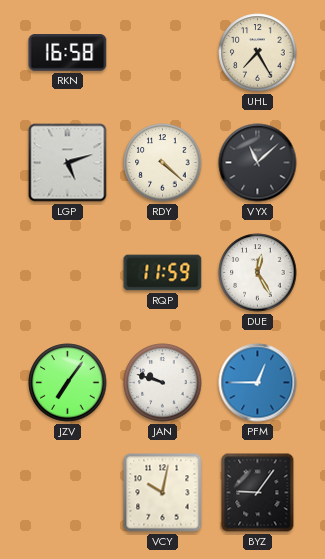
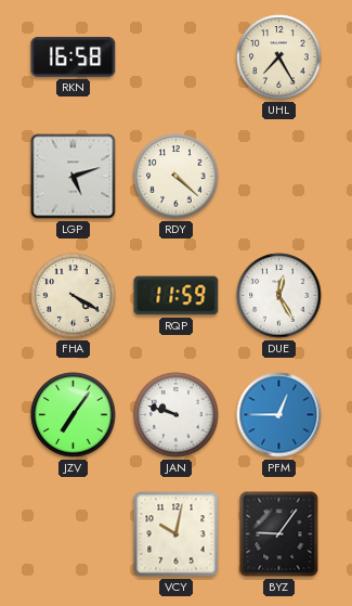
VYX: 11:08 -> none (258, 163)
FHA: none -> 4:20 (74, 296)
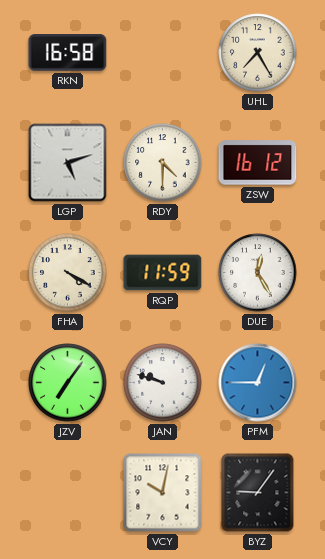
RDY: 4:22 -> 4:30 (163, 163)
ZSW: none -> 16:12 (258, 163)
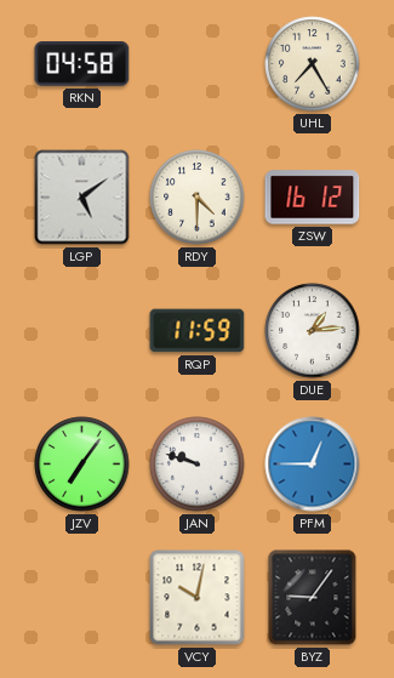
RKN: 16:58 -> 04:58 (82, 64)
LGP: 5:12 -> 5:09 (82, 198)
FHA: 4:20 -> none (68, 273)
DUE: 12:25 -> 1:14 (313, 331)
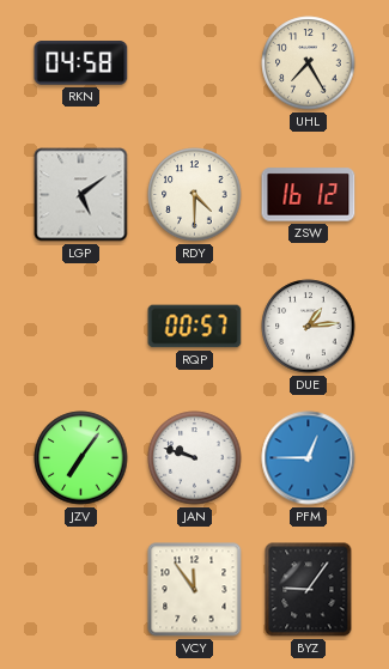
RQP: 11:59 -> 00:57 (195, 327)
VCY: 10:02 -> 11:54 (195, 590)
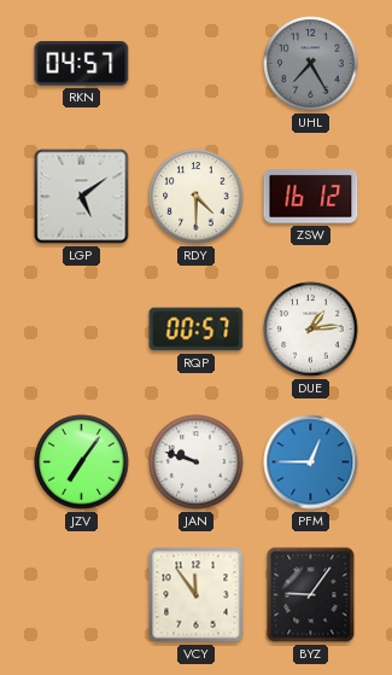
RKN: 04:58 -> 04:57 (82, 64)
UHL dial: cream -> grey (311, 64)
